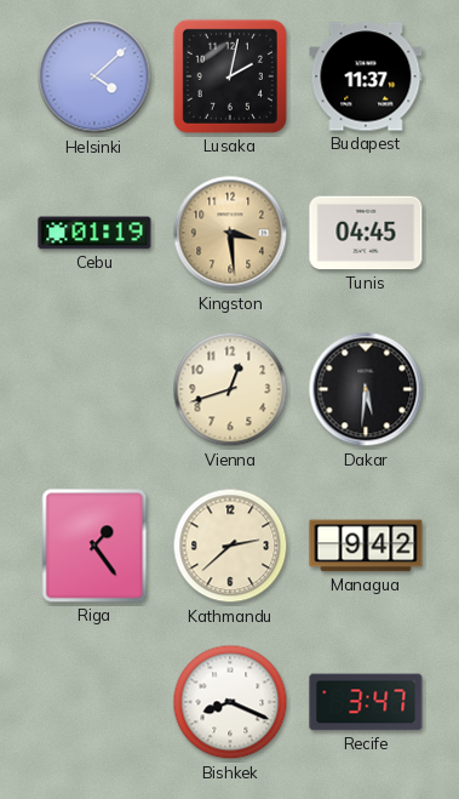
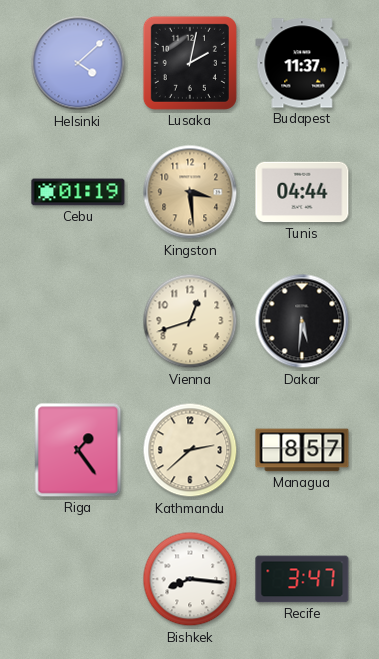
Tunis: 04:45 -> 04:44 (302, 192)
Managua: 9:42 -> 8:57 (302, 450)
Bishkek: 8:19 -> 8:16 (190, 579)
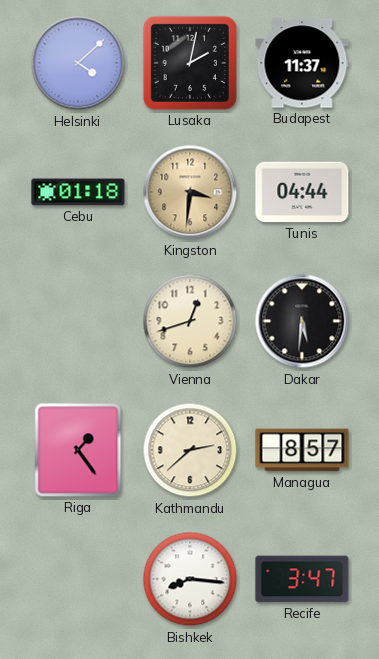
Cebu: 01:19 -> 01:18 (78, 192)
Kingston: 3:29 -> 3:31 (190, 192)
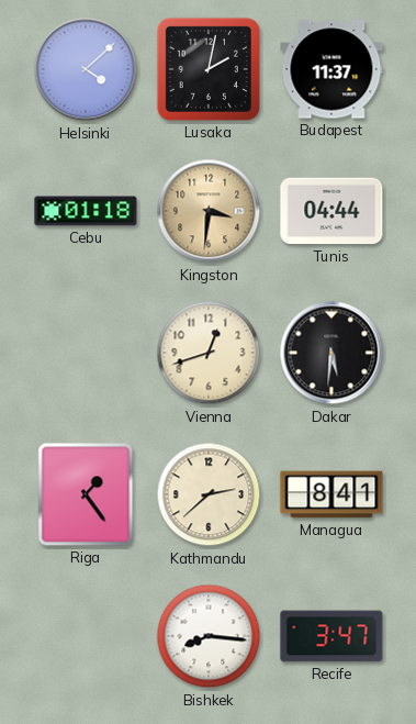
Managua: 8:57 -> 8:41 (331, 494)
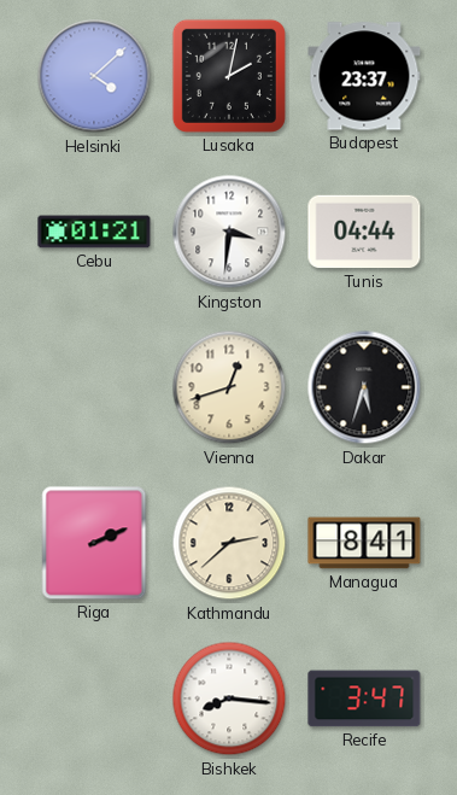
Budapest: 11:37 -> 23:37 (364, 76)
Cebu: 01:18 -> 01:21 (94, 232)
Kingston dial: champagne -> white (229, 232)
Dakar: 5:31 -> 5:33 (364, 387)
Riga: 1:24 -> 2:11 (94, 543)
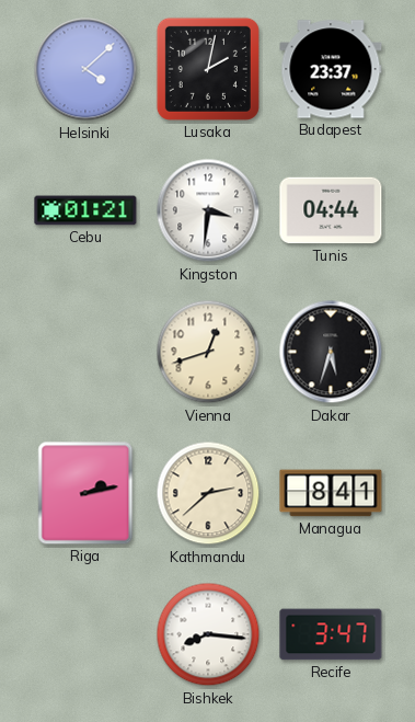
Riga: 2:11 -> 2:13 (85, 493)
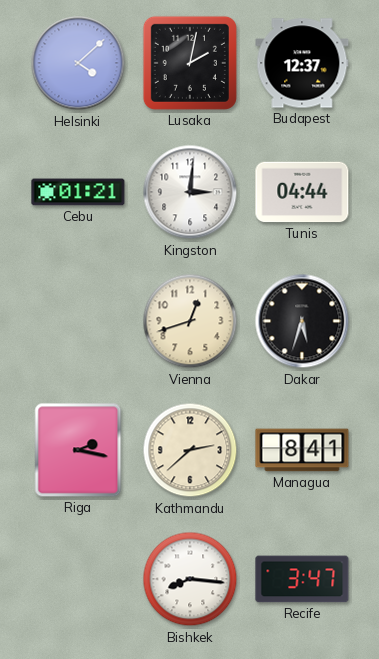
Budapest: 23:37 -> 12:37 (302, 63)
Kingston: 3:31 -> 3:01 (190, 192)
Riga: 2:13 -> 2:17 (78, 450)
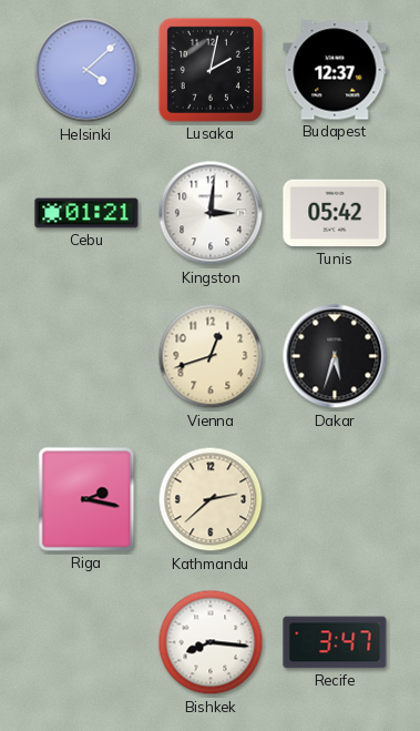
Tunis: 04:44 -> 05:42 (335, 213)
Managua: 8:41 -> none (302, 450)
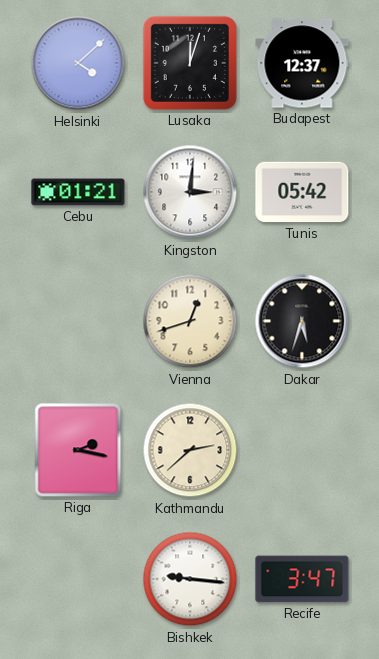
Lusaka: 2:02 -> 12:03 (190, 63)
Bishkek: 8:16 -> 9:16 (190, 579)
